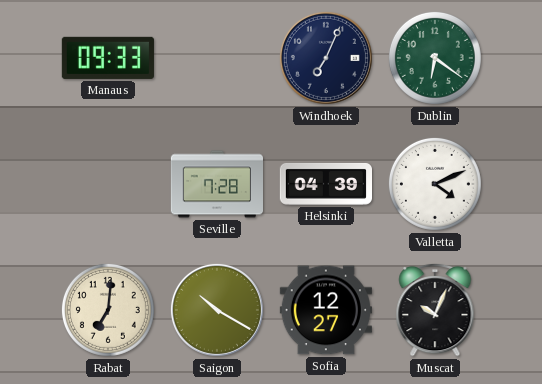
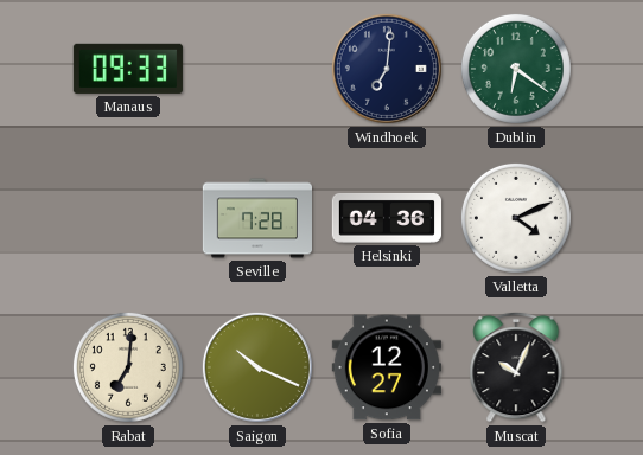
Windhoek: 7:04 -> 7:01 (387, 69)
Helsinki: 04:39 -> 04:36 (386, 218)
Saigon: 10:20 -> 10:19 (257, 367)
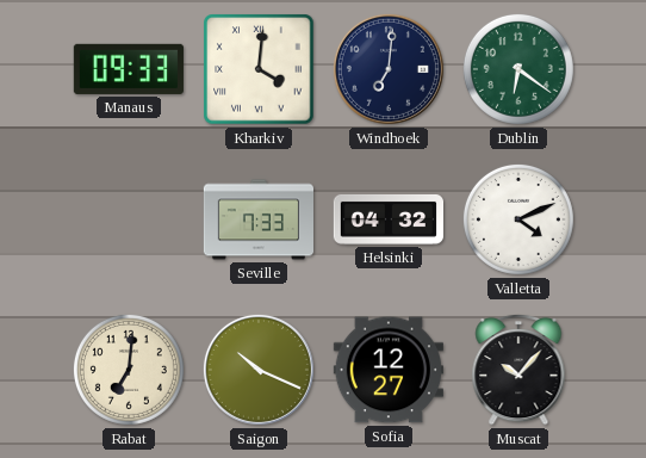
Kharkiv: none -> 4:01 (259, 69)
Seville: 7:28 -> 7:33 (257, 219)
Helsinki: 04:36 -> 04:32 (387, 219)
Muscat: 10:04 -> 10:07 (518, 370)
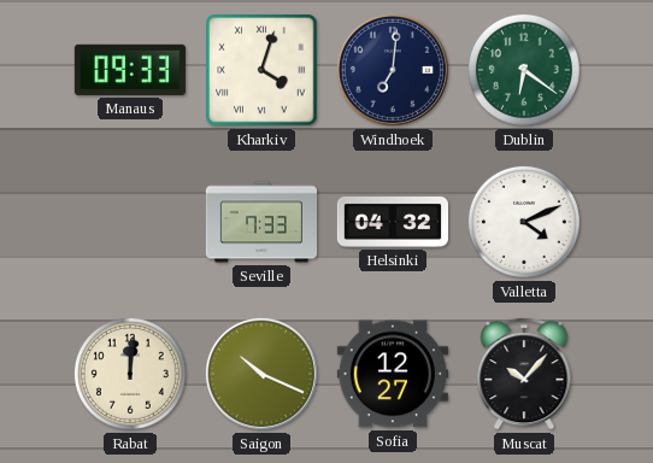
Kharkiv: 4:01 -> 4:03 (261, 70)
Rabat: 7:01 -> 12:01 (130, 374)
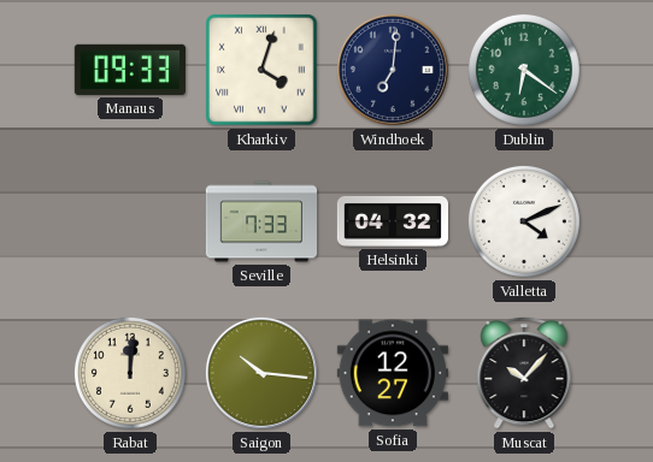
Saigon: 10:19 -> 10:16 (261, 373)
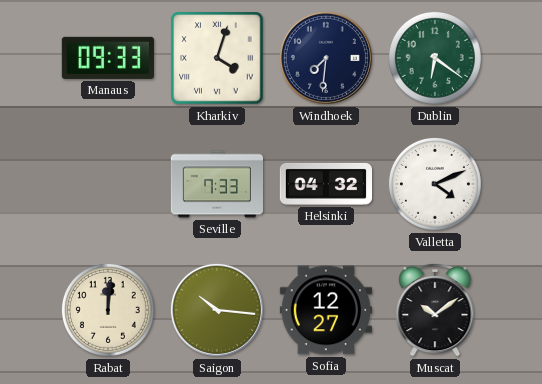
Windhoek: 7:01 -> 7:31 (326, 58)
Muscat: 10:07 -> 10:09 (435, 310)
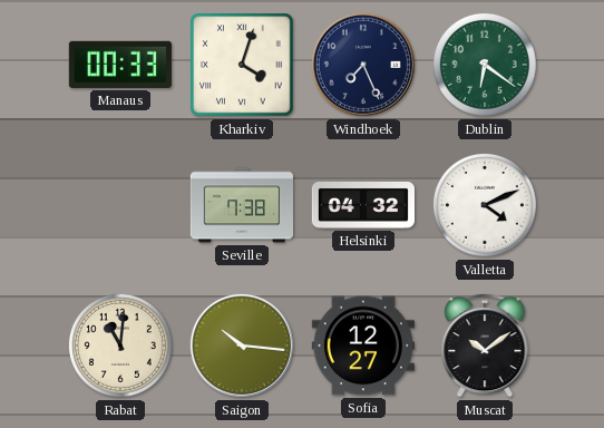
Manaus: 09:33 -> 00:33 (120, 65)
Windhoek: 7:31 -> 7:26 (363, 65)
Seville: 7:33 -> 7:38 (241, 205)
Rabat: 12:01 -> 11:01 (120, 346)
